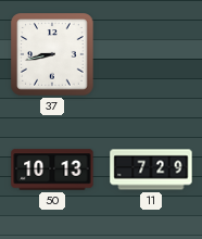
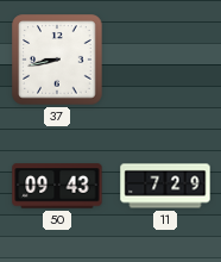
50: 10:13 -> 09:43 (57, 186)
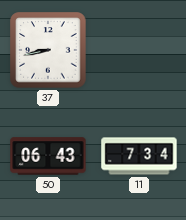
50: 09:43 -> 06:43 (48, 156)
11: 7:29 -> 7:34 (139, 156)
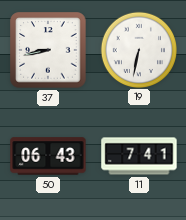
19: none -> 6:32 (138, 49)
11: 7:34 -> 7:41 (139, 156)
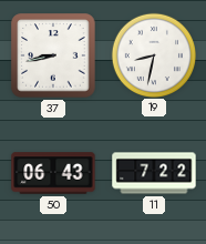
19: 6:32 -> 8:32 (153, 54)
11: 7:41 -> 7:22 (154, 173)
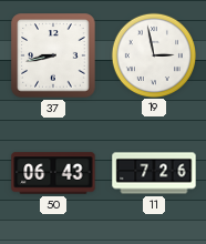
19: 8:32 -> 2:58 (153, 54)
11: 7:22 -> 7:26 (154, 173)
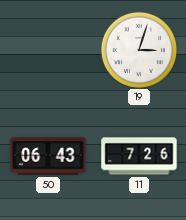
37: 8:43 -> none (53, 55)
19: 2:58 -> 3:03 (138, 49)
